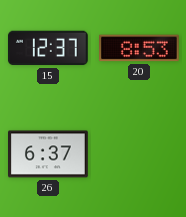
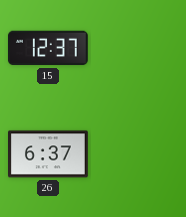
20: 8:53 -> none (140, 48)
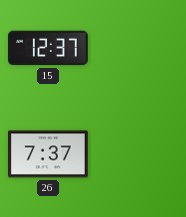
26: 6:37 -> 7:37 (49, 154)
